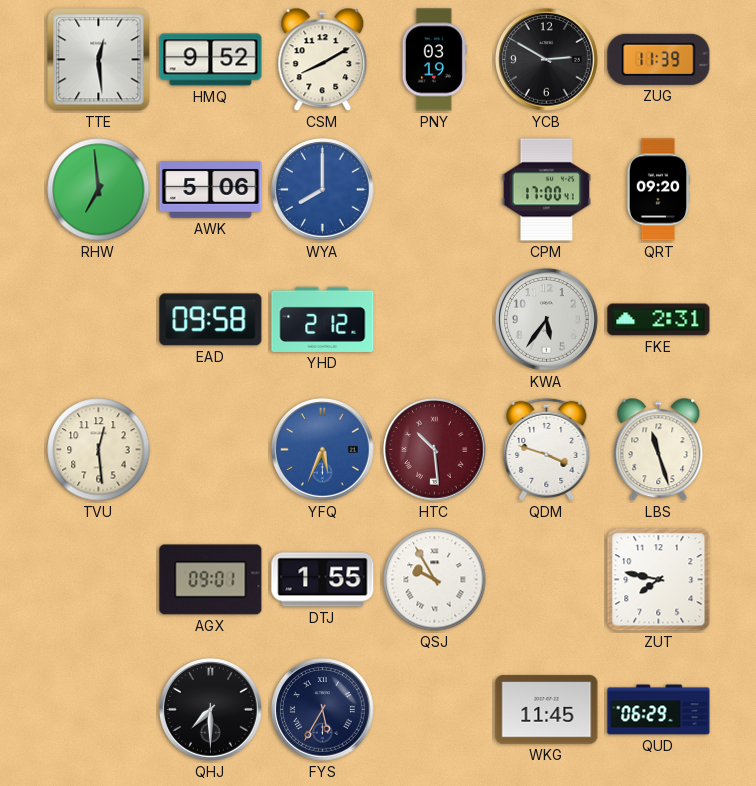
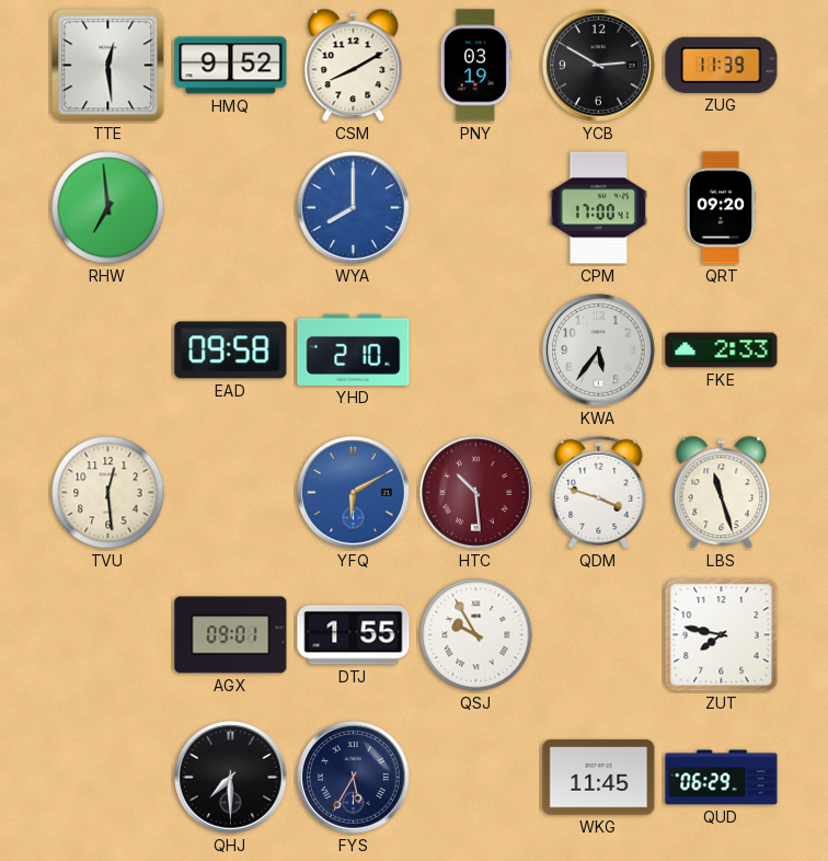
AWK: 5:06 -> none (211, 190)
YHD: 2:12 -> 2:10 (354, 349)
FKE: 2:31 -> 2:33 (722, 351)
YFQ: 5:34 -> 6:10 (354, 493)
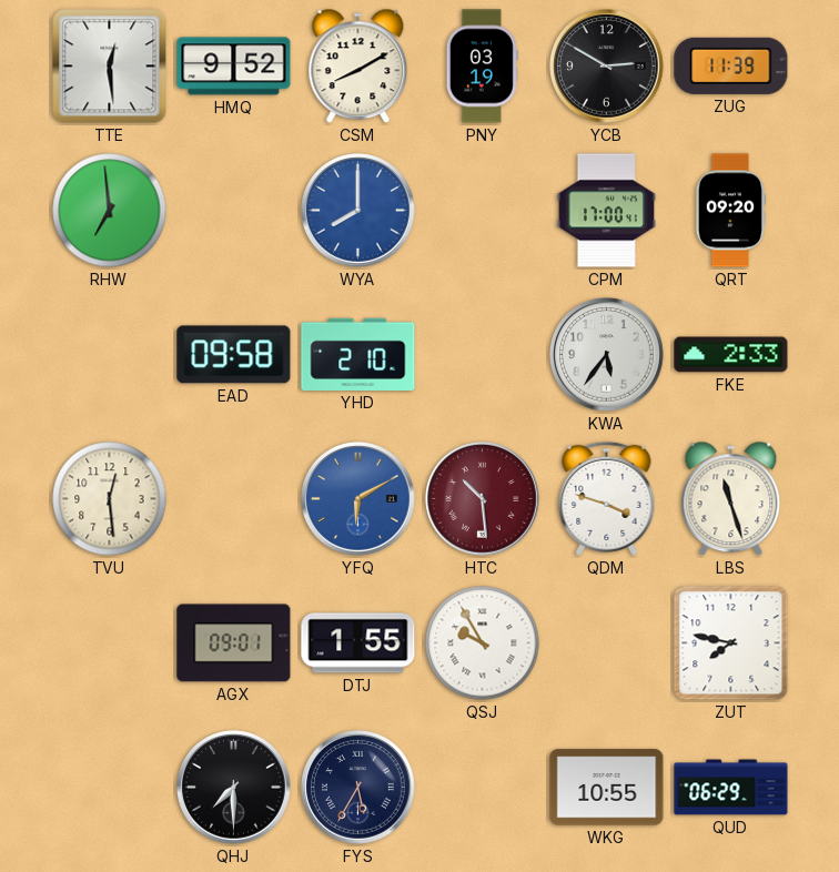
WKG: 11:45 -> 10:55 (607, 788)
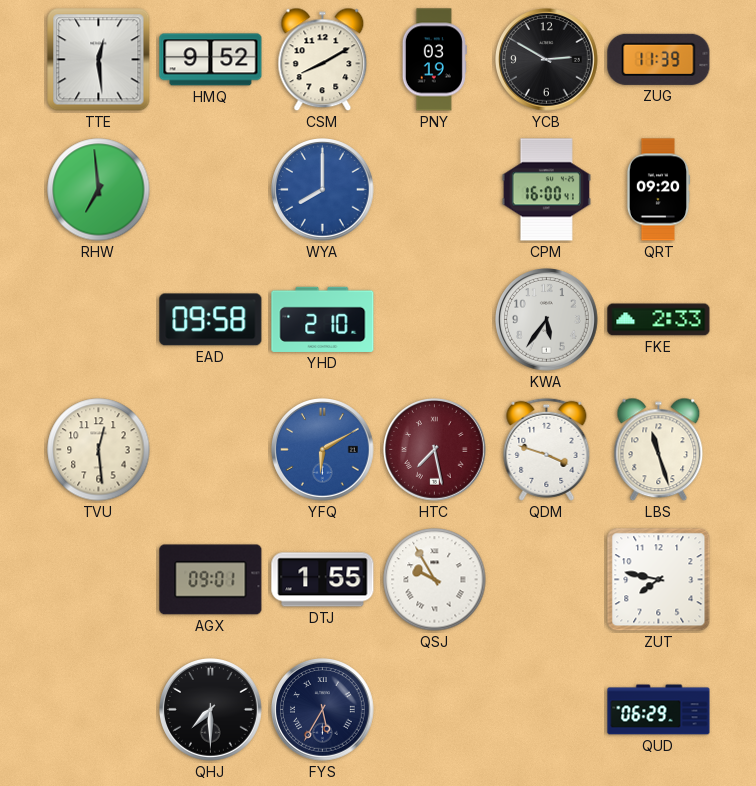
CPM: 17:00 -> 16:00 (546, 190)
HTC: 10:29 -> 7:28 (435, 450)
WKG: 10:55 -> none (607, 788)
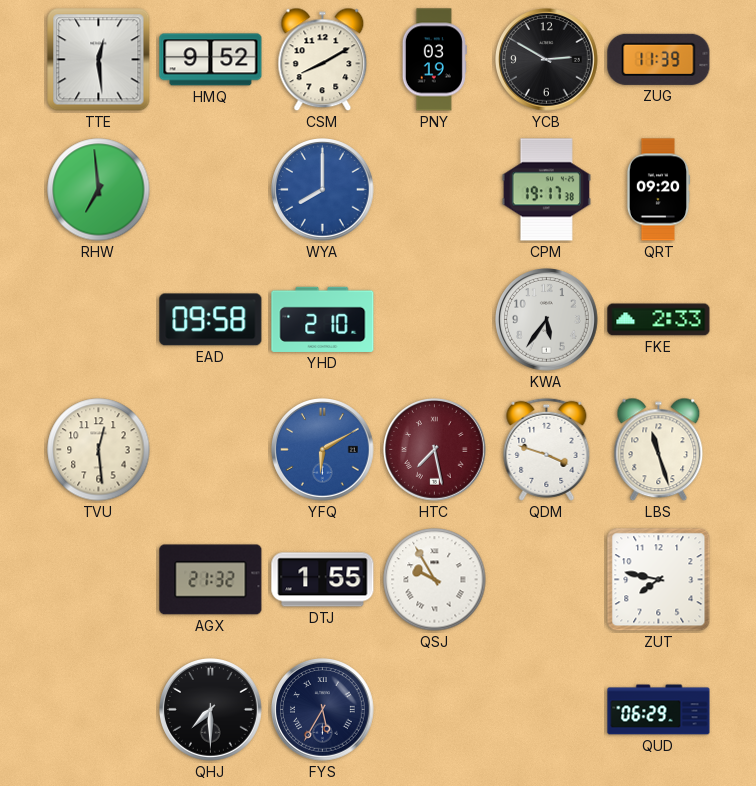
CPM: 16:00 -> 19:17 (546, 190)
AGX: 09:01 -> 21:32 (211, 580)
